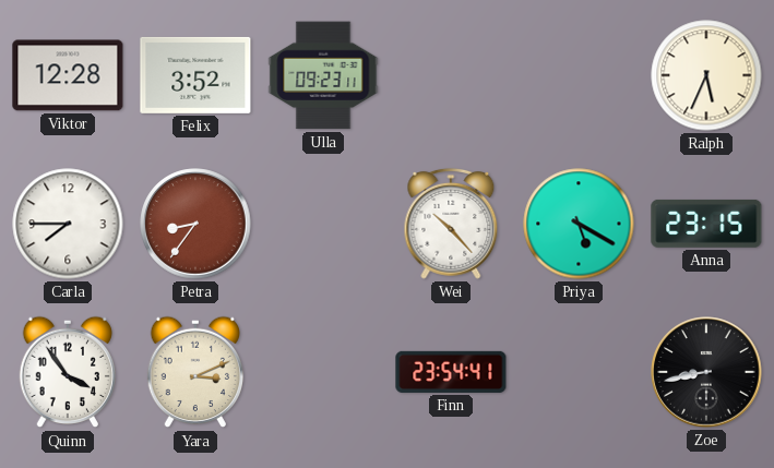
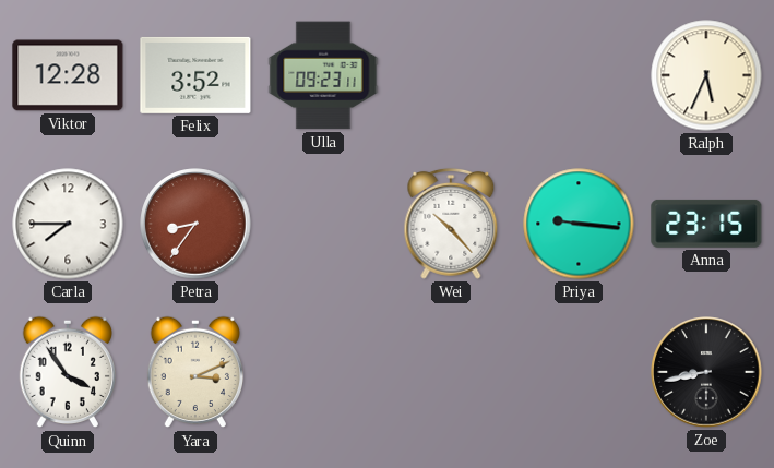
Priya: 5:20 -> 9:16 (579, 224)
Finn: 23:54 -> none (451, 372)
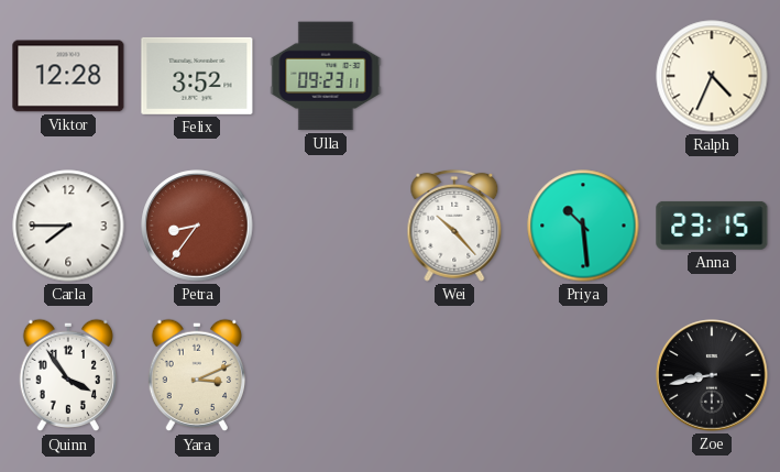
Ralph: 5:34 -> 4:34 (712, 76)
Priya: 9:16 -> 10:29 (583, 226)
